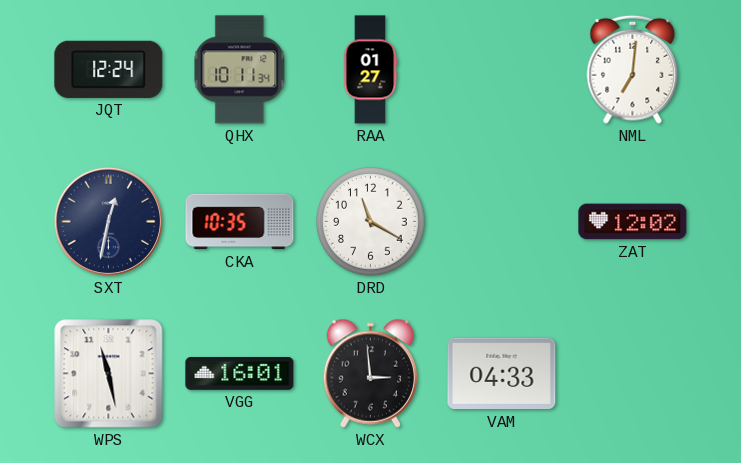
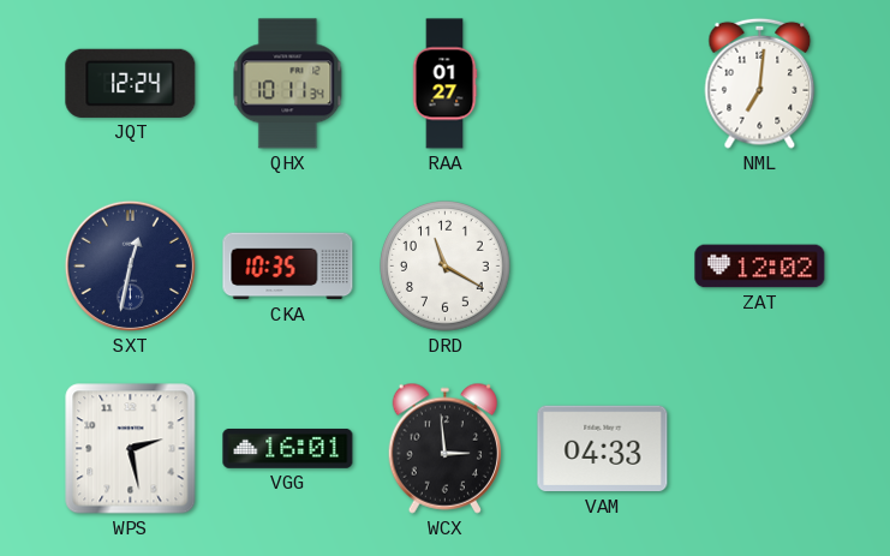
WPS: 11:28 -> 2:28 (131, 449)
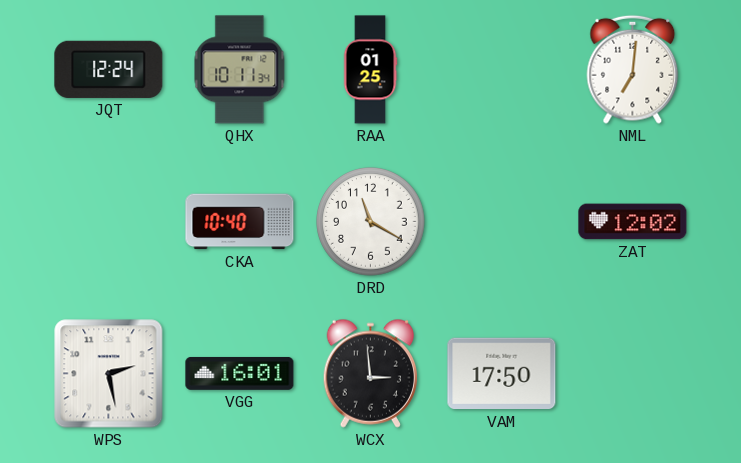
RAA: 01:27 -> 01:25 (370, 70)
SXT: 12:32 -> none (130, 265)
CKA: 10:35 -> 10:40 (240, 222)
VAM: 04:33 -> 17:50 (502, 374)
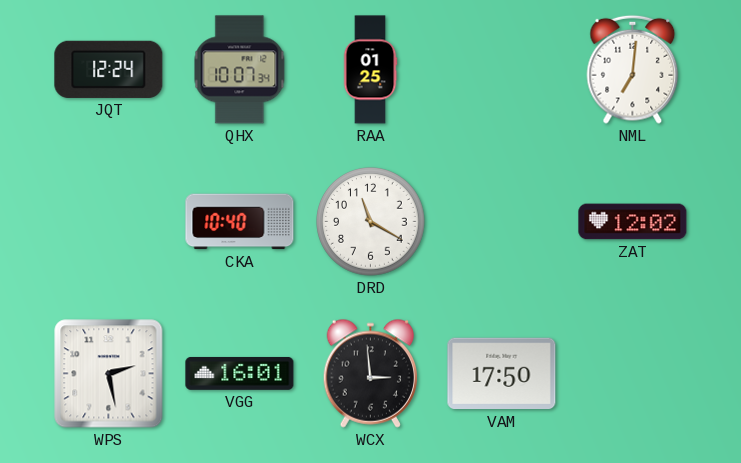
QHX: 10:11 -> 10:07 (240, 70)
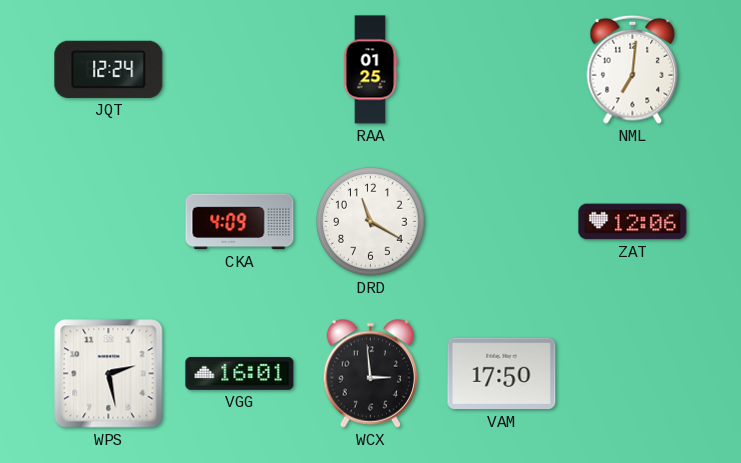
QHX: 10:07 -> none (240, 70)
CKA: 10:40 -> 4:09 (240, 222)
ZAT: 12:02 -> 12:06 (633, 222)
